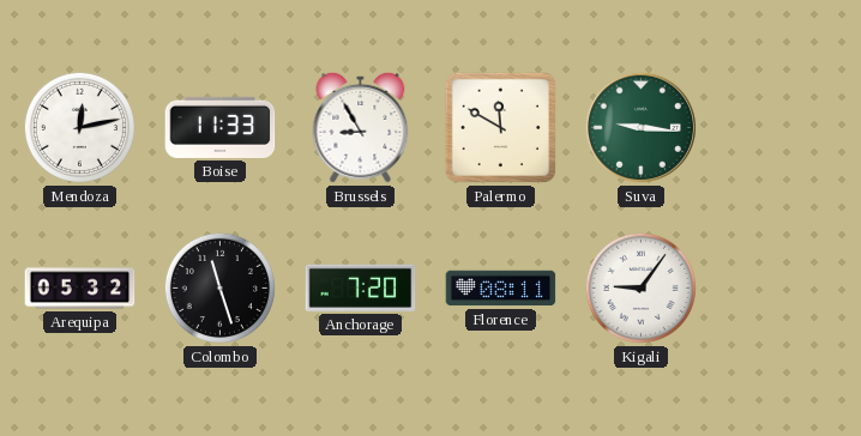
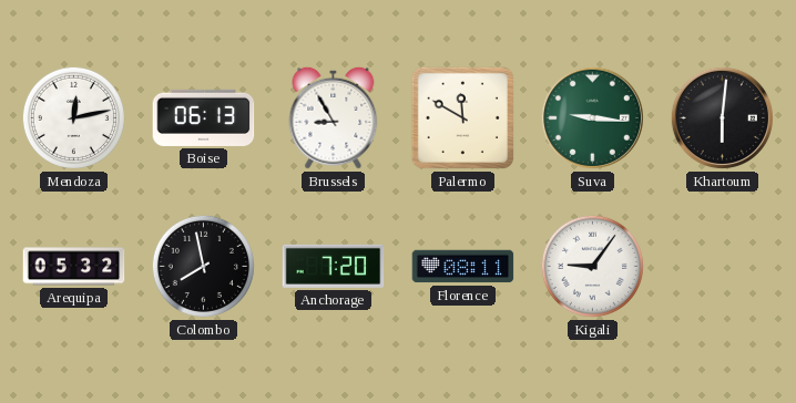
Boise: 11:33 -> 06:13 (204, 117)
Khartoum: none -> 6:01 (722, 117)
Colombo: 11:27 -> 7:58 (203, 266)
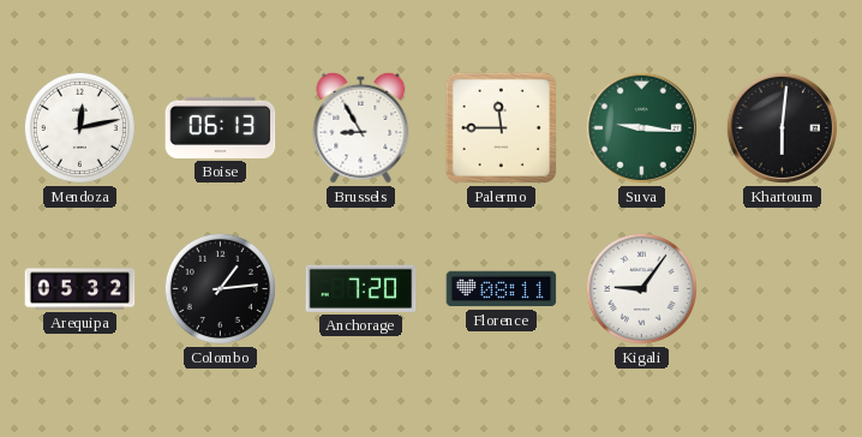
Palermo: 11:50 -> 11:45 (501, 127)
Colombo: 7:58 -> 1:14 (220, 288)
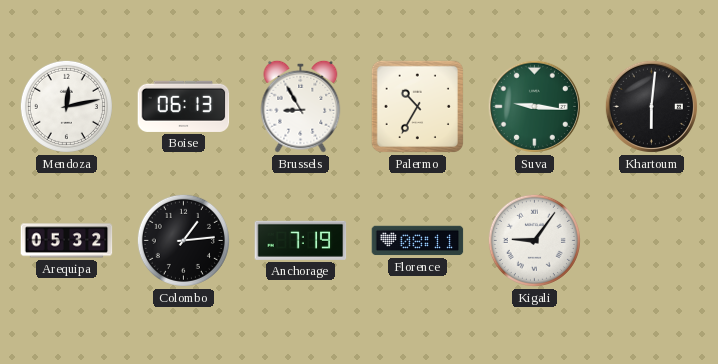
Palermo: 11:45 -> 10:35 (417, 106)
Anchorage: 7:20 -> 7:19 (301, 240)
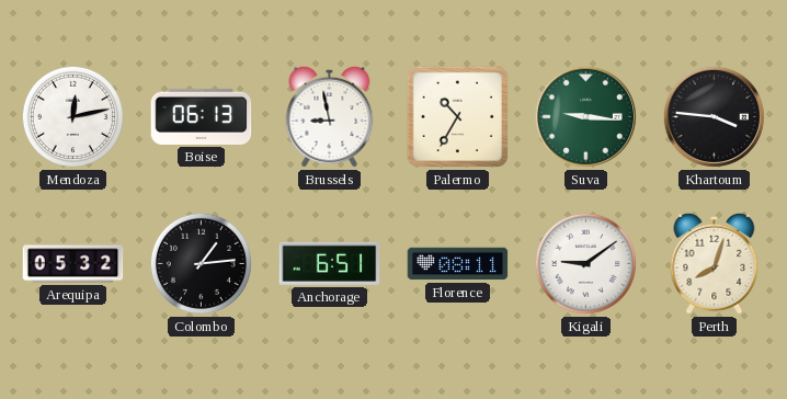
Brussels: 8:55 -> 8:58 (330, 116)
Khartoum: 6:01 -> 3:46 (714, 116)
Anchorage: 7:19 -> 6:51 (330, 263)
Kigali: 9:06 -> 9:09 (585, 263)
Perth: none -> 8:03 (715, 263)
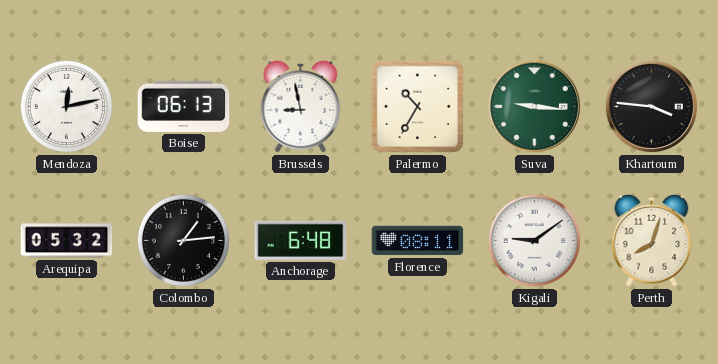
Anchorage: 6:51 -> 6:48 (301, 240)
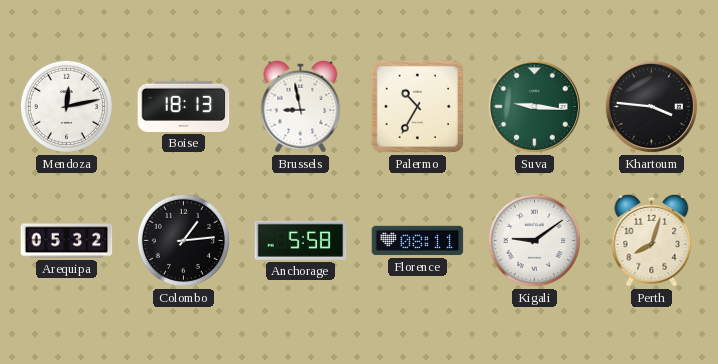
Boise: 06:13 -> 18:13 (184, 106)
Anchorage: 6:48 -> 5:58 (301, 240)
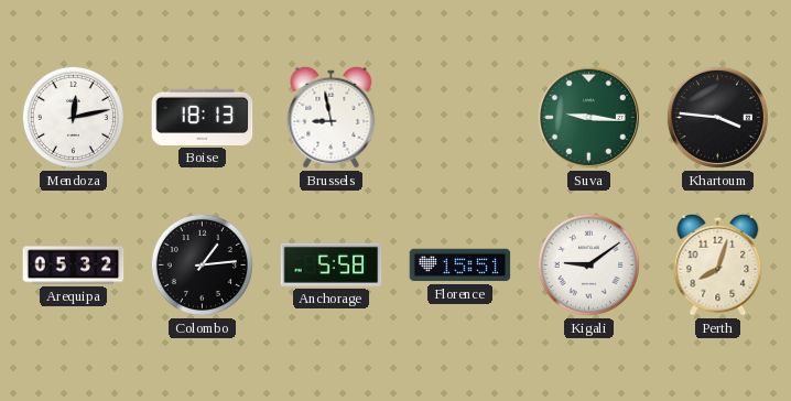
Palermo: 10:35 -> none (417, 106)
Florence: 08:11 -> 15:51 (460, 265)
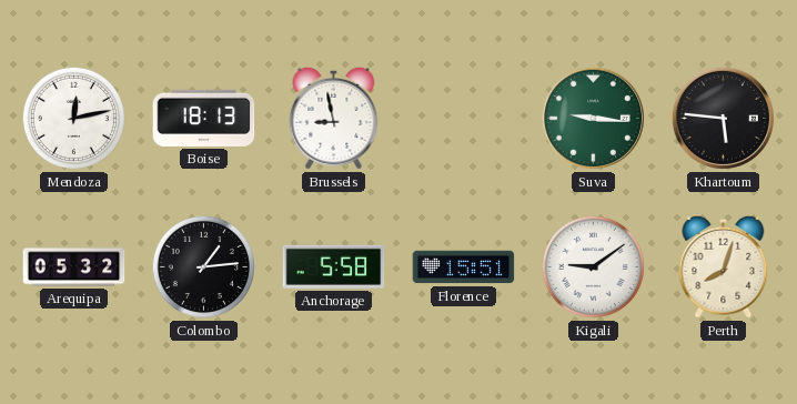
Khartoum: 3:46 -> 5:46 (723, 118)
